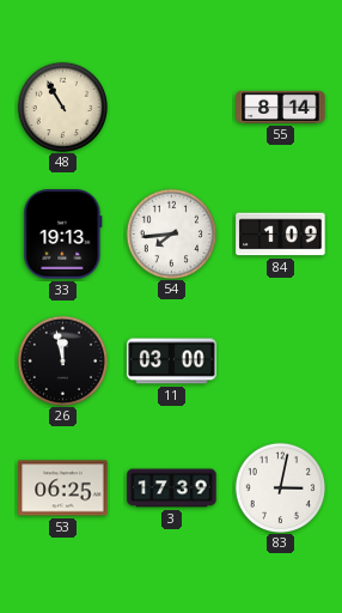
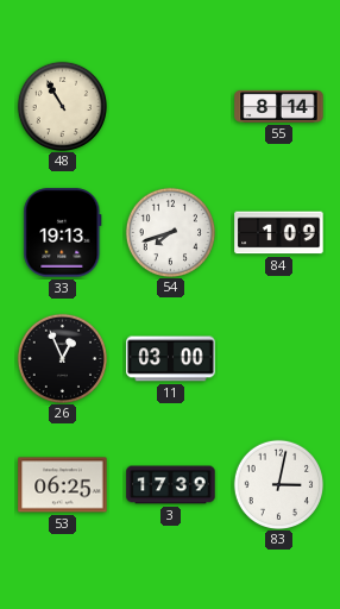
54: 7:44 -> 7:42 (170, 232)
26: 11:58 -> 12:56 (62, 358)
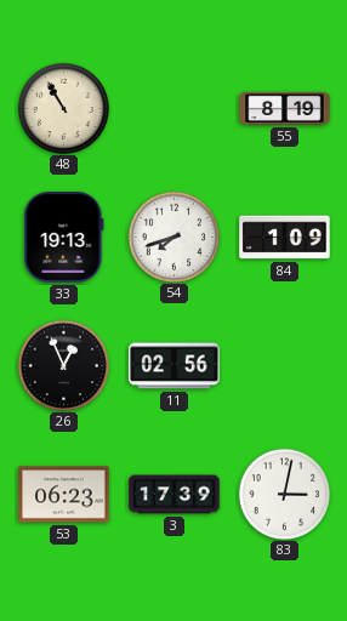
55: 8:14 -> 8:19 (285, 108)
11: 03:00 -> 02:56 (175, 366)
53: 06:25 -> 06:23 (64, 495)
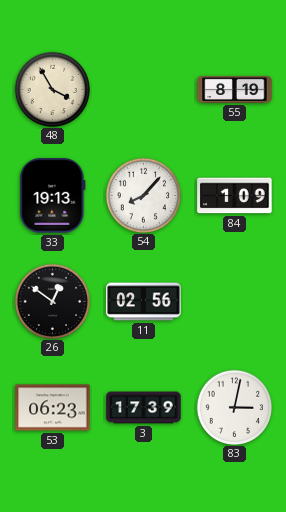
48: 10:55 -> 3:55 (52, 89)
54: 7:42 -> 8:07 (143, 195)
26: 12:56 -> 12:51 (52, 301)
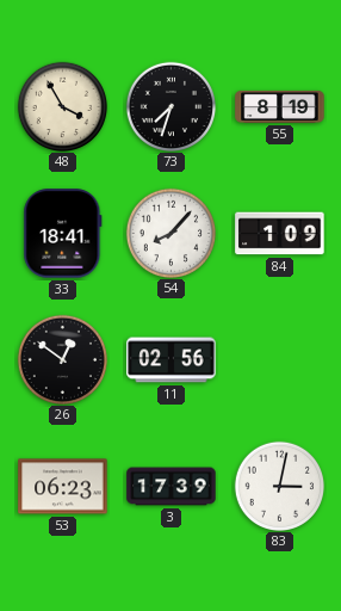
73: none -> 7:33 (170, 106)
33: 19:13 -> 18:41 (63, 234)
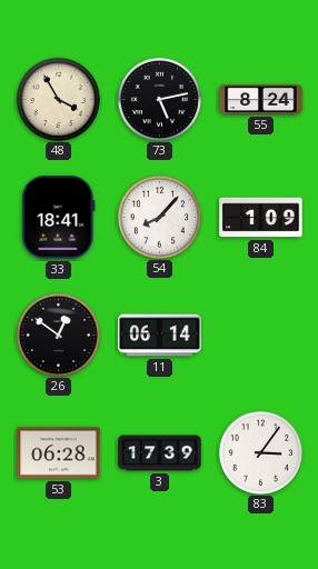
73: 7:33 -> 5:13 (159, 99)
55: 8:19 -> 8:24 (261, 99)
11: 02:56 -> 06:14 (160, 336)
53: 06:23 -> 06:28 (59, 453)
83: 3:02 -> 3:06 (260, 452)
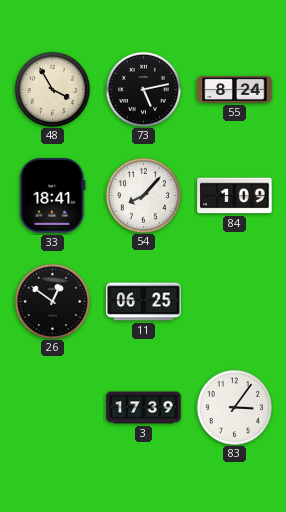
11: 06:14 -> 06:25 (144, 302)
53: 06:28 -> none (59, 453)
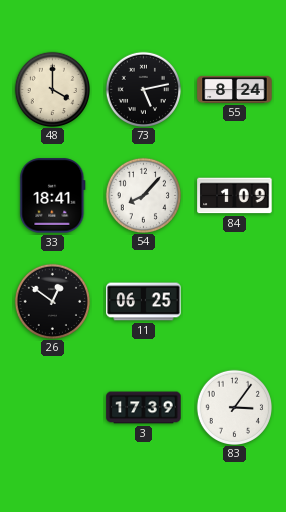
48: 3:55 -> 4:00 (52, 89)
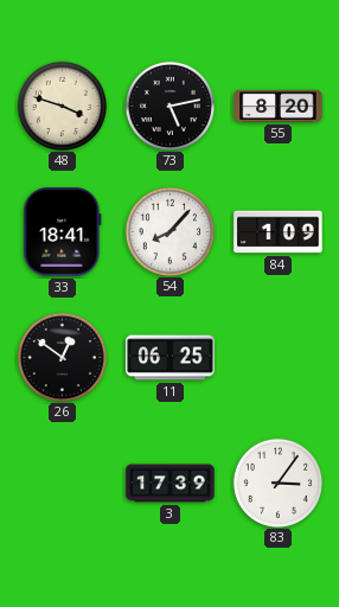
48: 4:00 -> 3:48 (62, 106)
55: 8:24 -> 8:20 (279, 106)
